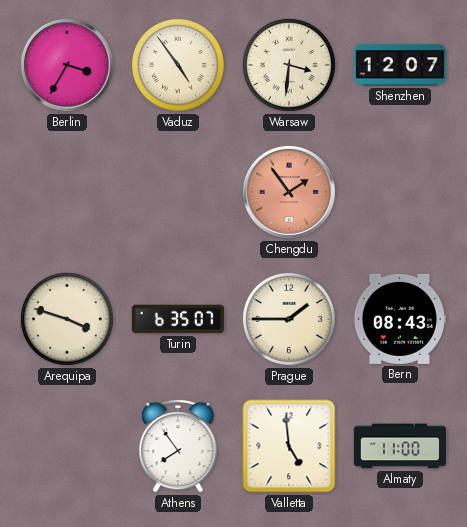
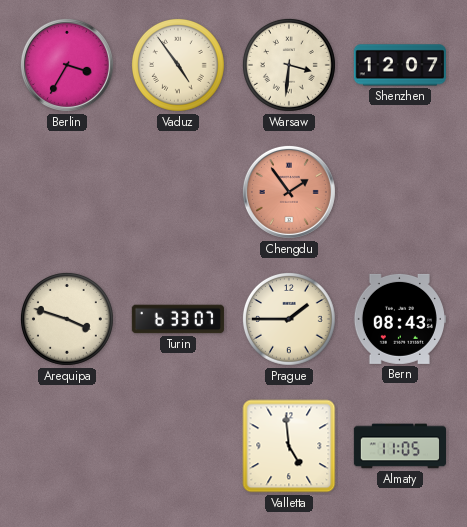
Turin: 6:35 -> 6:33 (178, 319)
Athens: 7:54 -> none (178, 446)
Almaty: 11:00 -> 11:05 (399, 446)
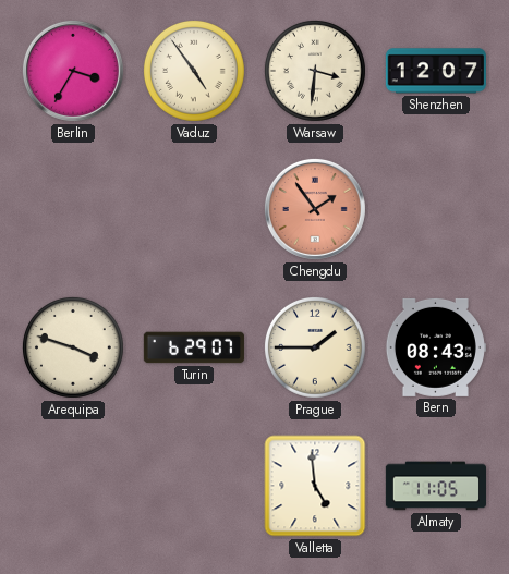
Turin: 6:33 -> 6:29 (194, 347)
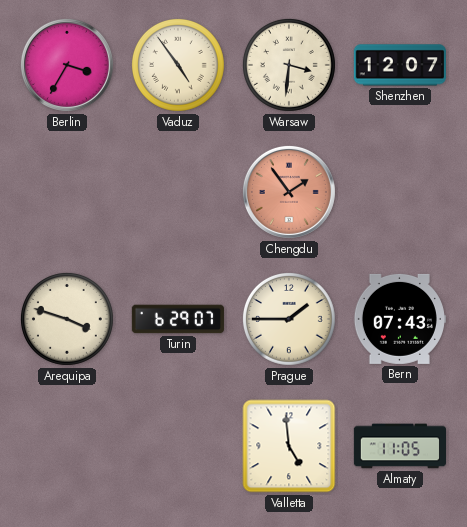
Bern: 08:43 -> 07:43 (399, 319)
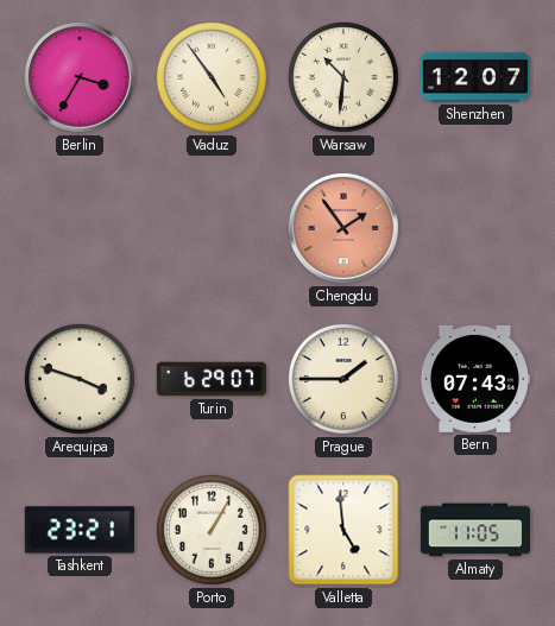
Warsaw: 3:31 -> 10:31 (343, 77)
Tashkent: none -> 23:21 (80, 530)
Porto: none -> 1:05 (212, 530)
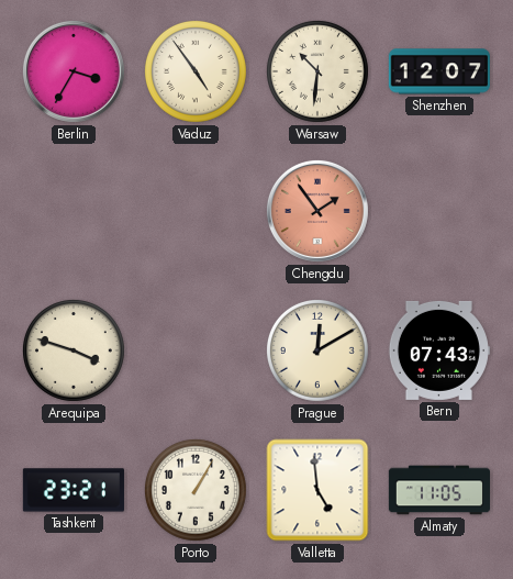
Turin: 6:29 -> none (212, 379)
Prague: 1:45 -> 12:10 (317, 350)
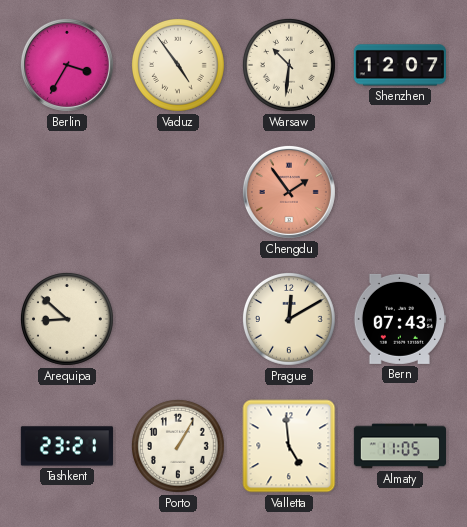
Arequipa: 3:48 -> 8:52 (67, 319)
